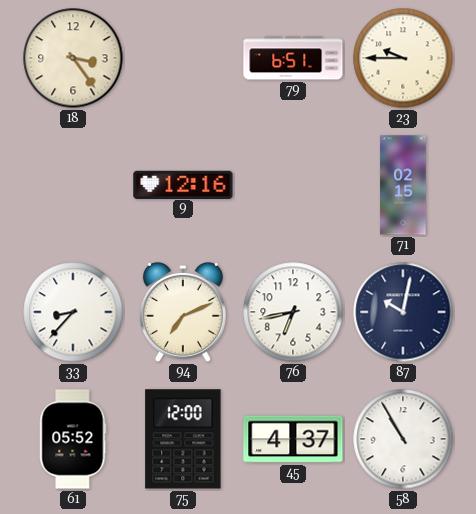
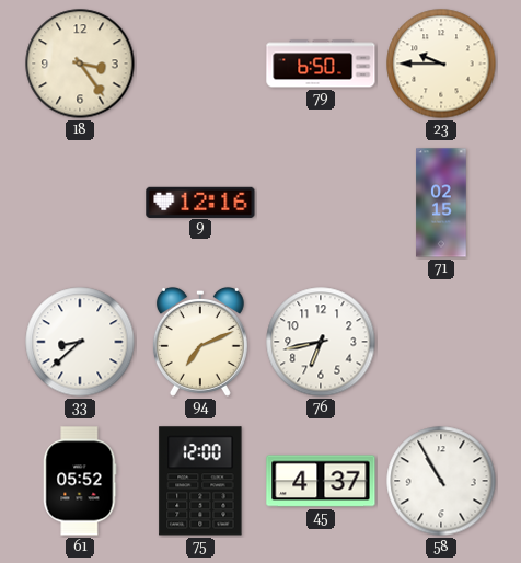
79: 6:51 -> 6:50 (321, 64)
33: 8:37 -> 8:38 (80, 342)
87: 10:02 -> none (403, 312)
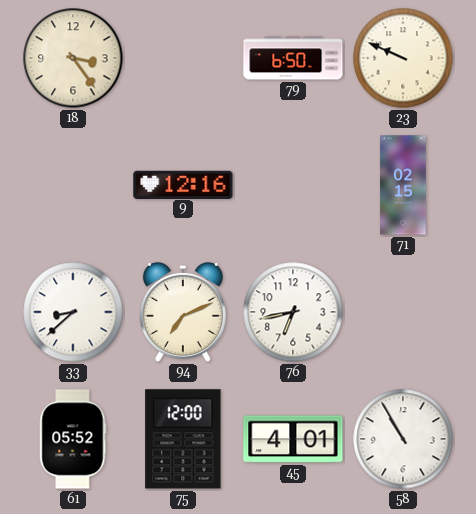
23: 9:45 -> 9:49 (403, 58)
45: 4:37 -> 4:01 (293, 439)
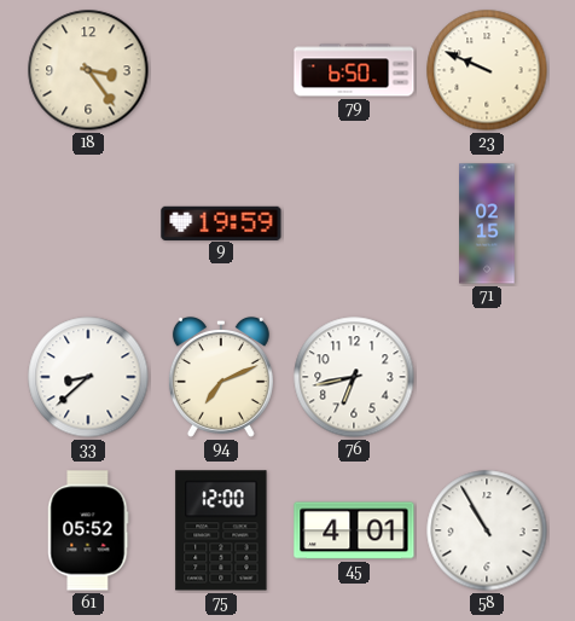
9: 12:16 -> 19:59 (221, 222)
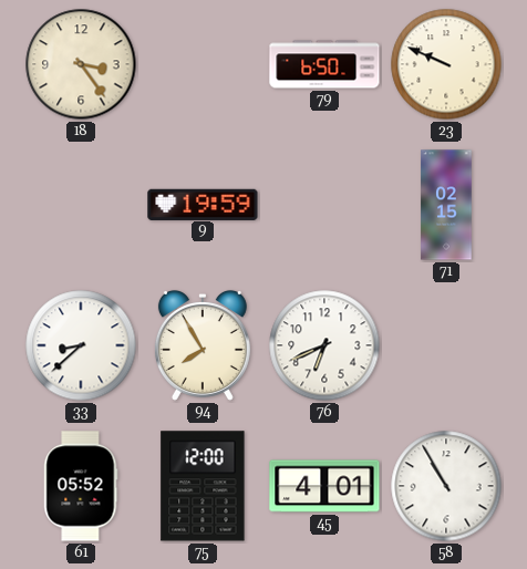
94: 7:11 -> 7:55 (203, 345)
76: 6:43 -> 6:41 (324, 345)
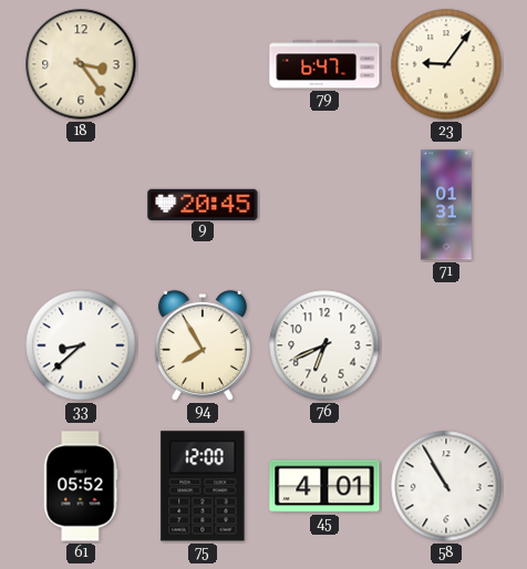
79: 6:50 -> 6:47 (324, 64)
23: 9:49 -> 9:06 (446, 64)
9: 19:59 -> 20:45 (203, 204)
71: 02:15 -> 01:31 (446, 205)
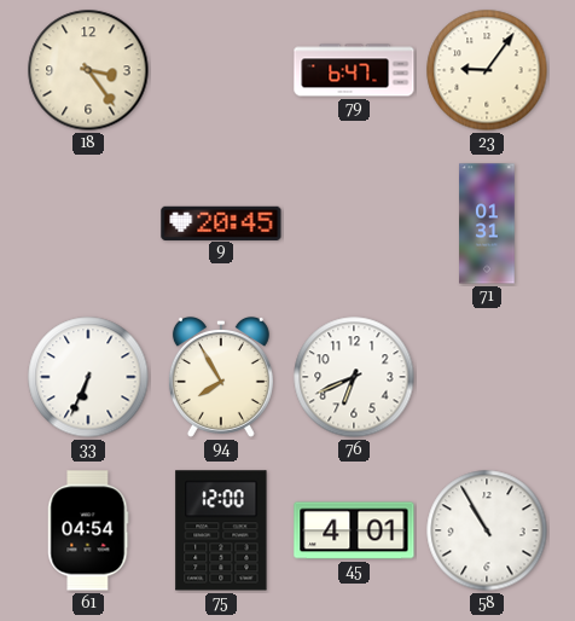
33: 8:38 -> 6:34 (88, 377)
61: 05:52 -> 04:54 (88, 530)
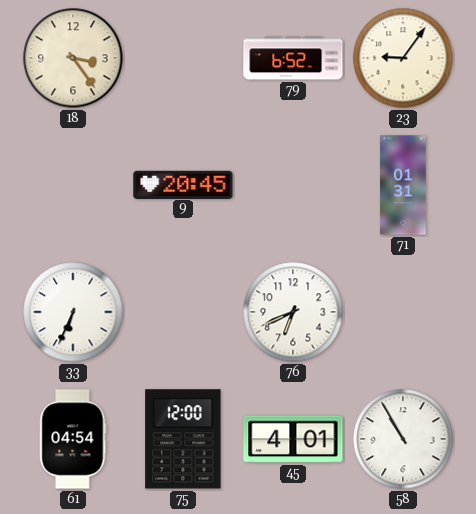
79: 6:47 -> 6:52 (293, 58)
94: 7:55 -> none (221, 377)
